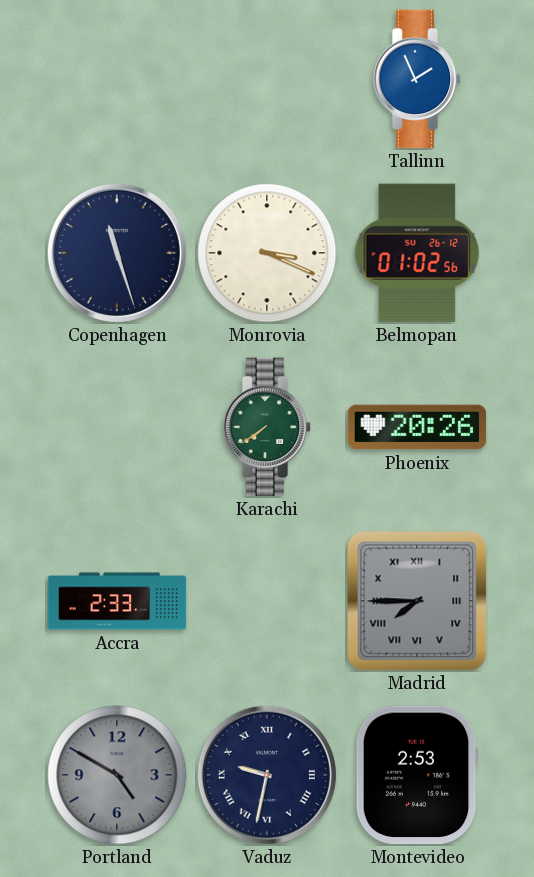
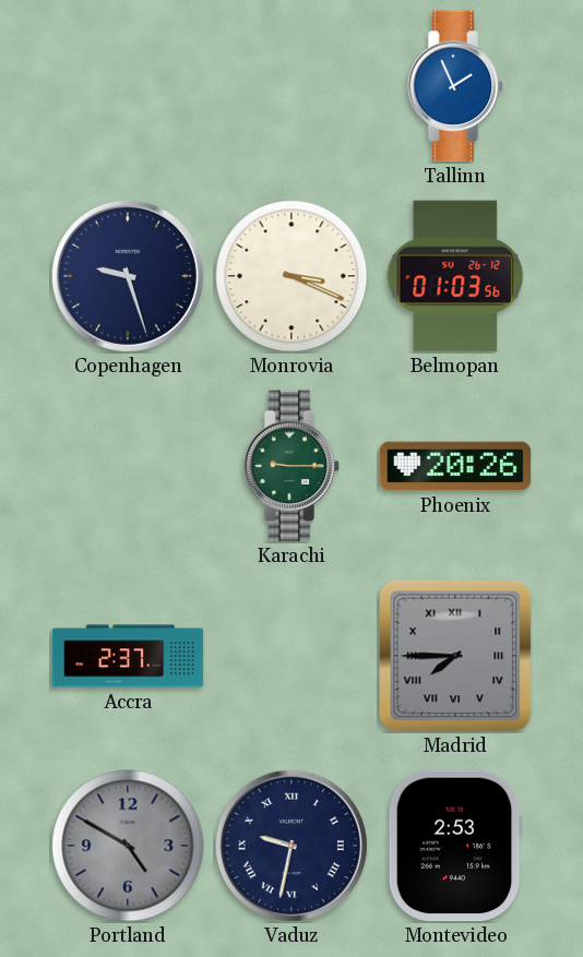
Copenhagen: 11:27 -> 9:27 (128, 276)
Belmopan: 01:02 -> 01:03 (455, 276)
Karachi: 7:39 -> 9:15 (291, 466)
Accra: 2:33 -> 2:37 (128, 656)
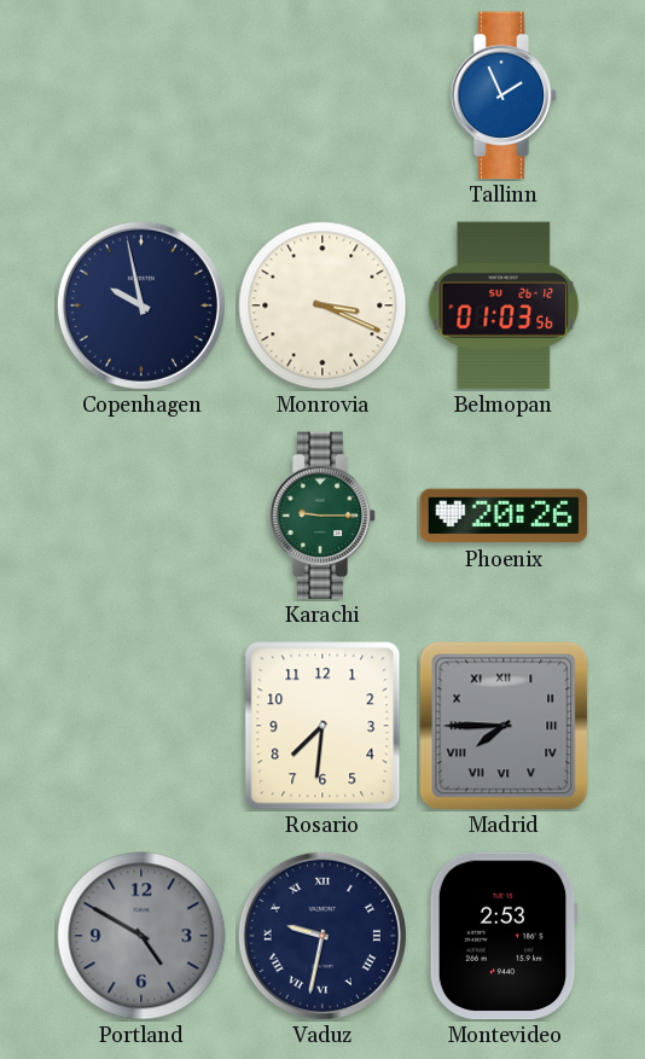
Copenhagen: 9:27 -> 9:58 (141, 306)
Accra: 2:37 -> none (128, 656)
Rosario: none -> 7:31 (322, 726)
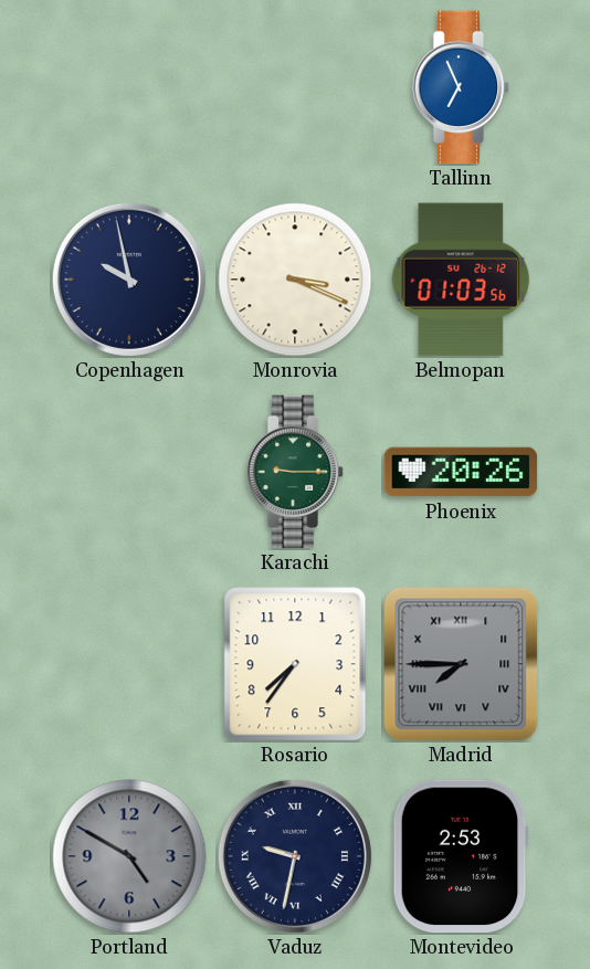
Tallinn: 1:56 -> 6:56 (461, 87)
Rosario: 7:31 -> 7:36 (295, 664)
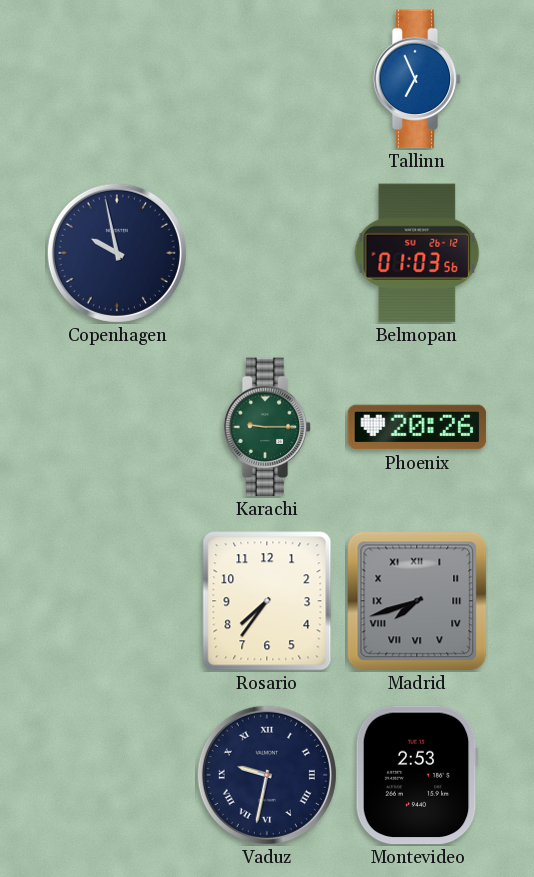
Monrovia: 3:19 -> none (295, 280)
Madrid: 7:45 -> 7:42 (417, 601)
Portland: 4:50 -> none (129, 856)
